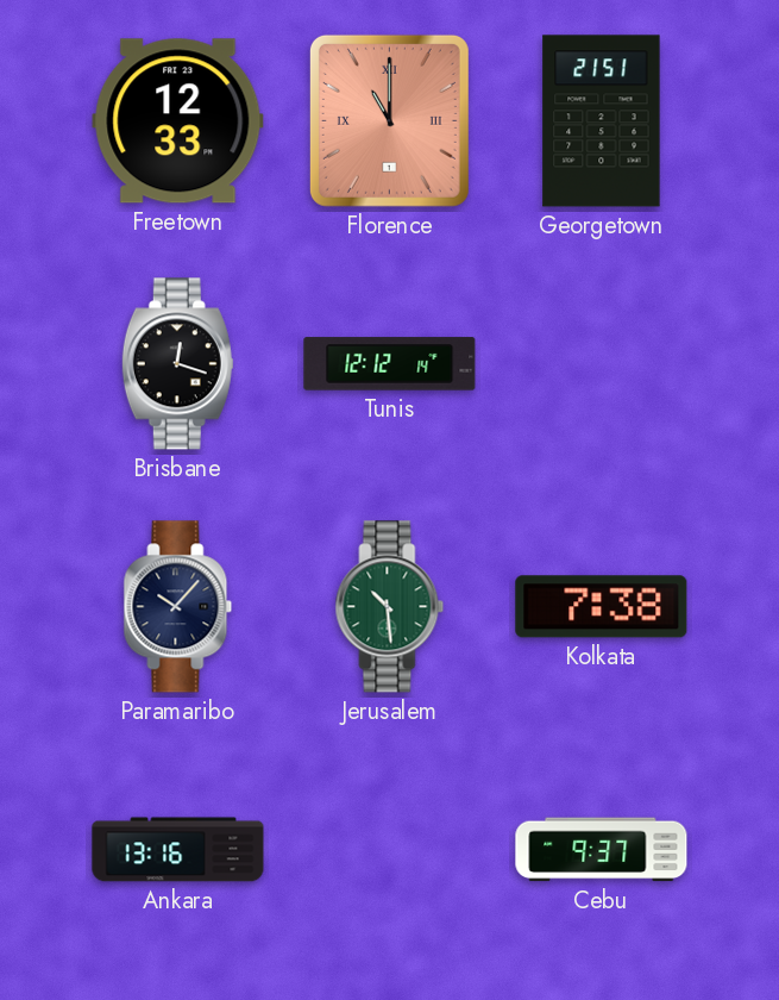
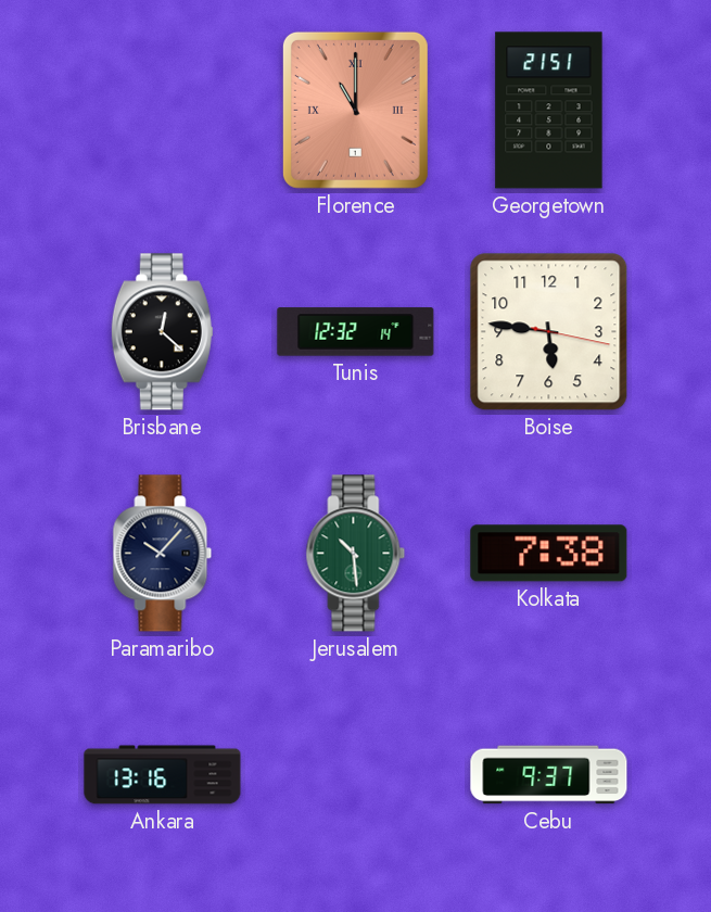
Freetown: 12:33 -> none (178, 121)
Brisbane: 12:18 -> 12:22 (162, 332)
Tunis: 12:12 -> 12:32 (356, 332)
Boise: none -> 5:46 (549, 332)
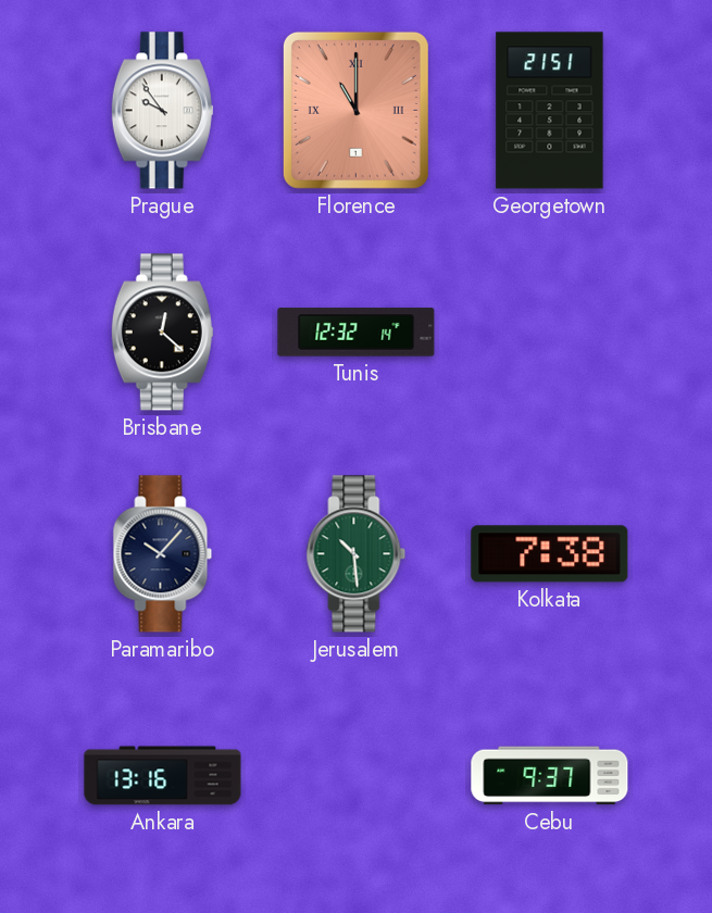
Prague: none -> 9:54 (162, 111)
Boise: 5:46 -> none (549, 332)
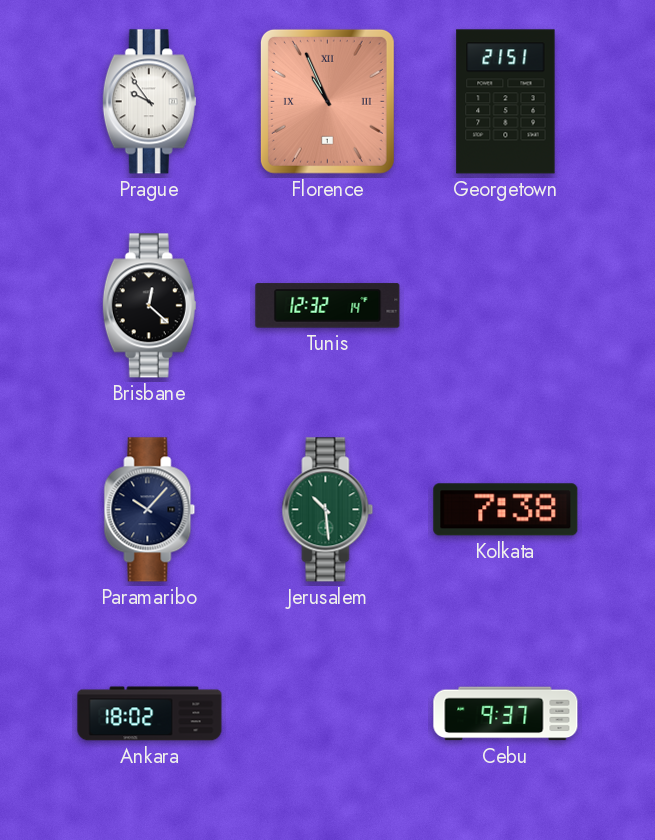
Florence: 11:00 -> 10:56 (327, 101)
Ankara: 13:16 -> 18:02 (150, 714)
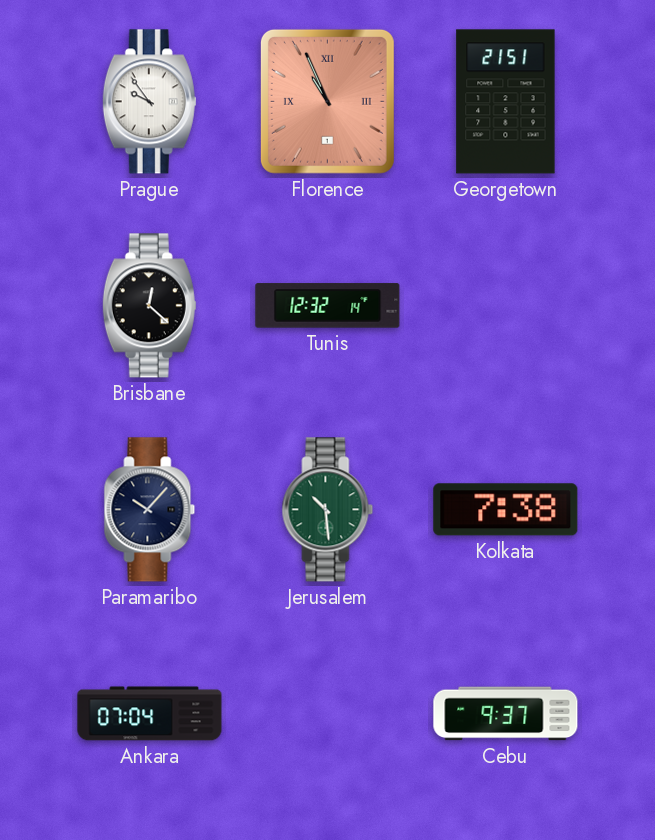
Ankara: 18:02 -> 07:04 (150, 714)
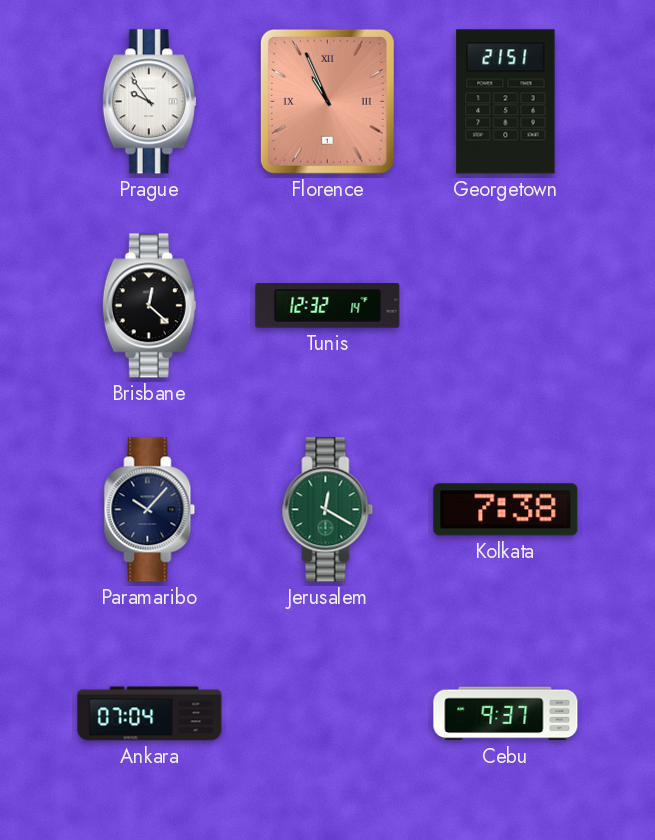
Jerusalem: 10:29 -> 12:20 (328, 510)
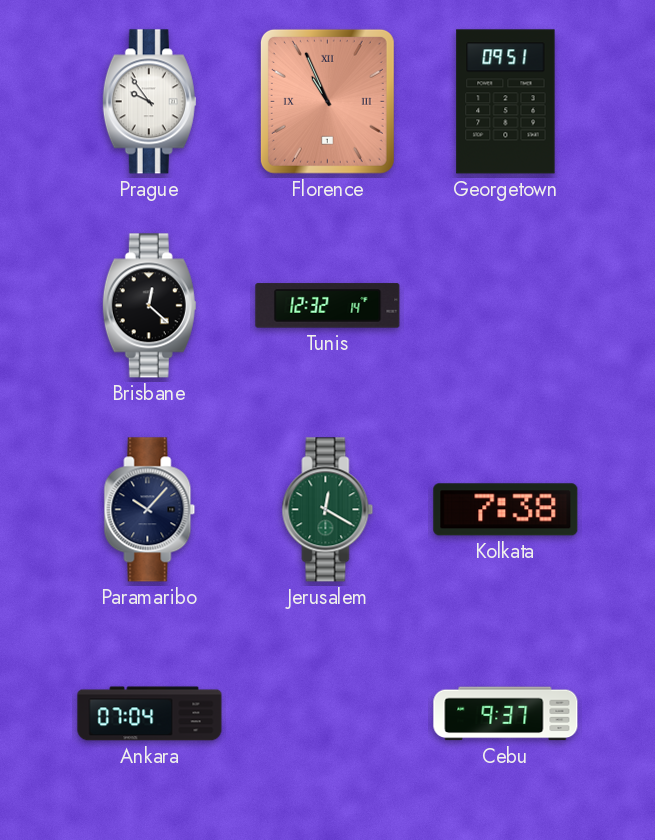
Georgetown: 21:51 -> 09:51 (506, 102)
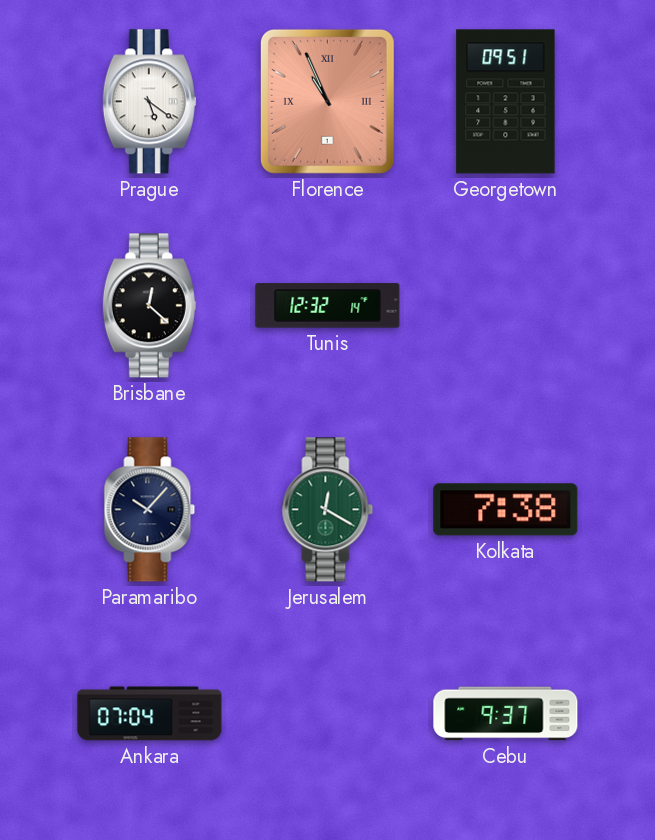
Prague: 9:54 -> 5:21 (149, 102)
